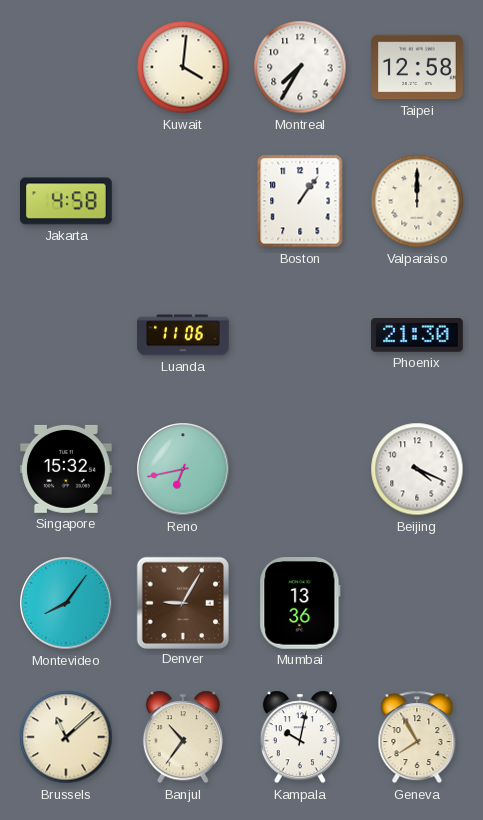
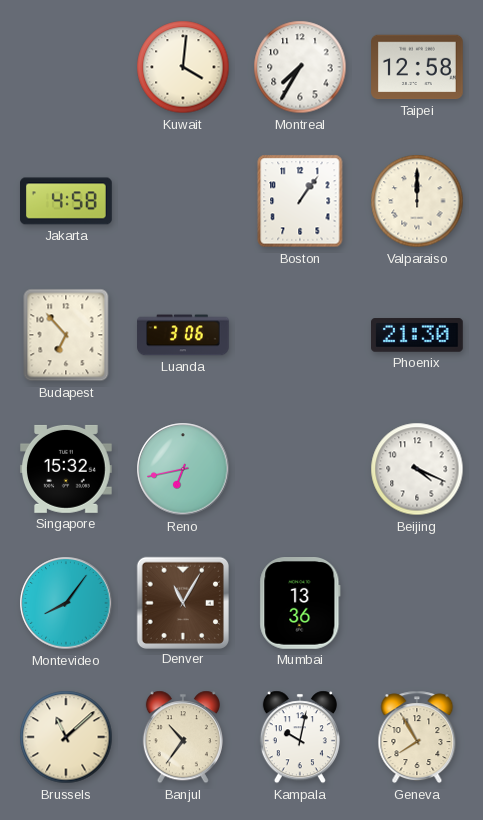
Budapest: none -> 6:53 (66, 335)
Luanda: 11:06 -> 3:06 (183, 335)
Denver: 9:05 -> 11:05 (182, 602)
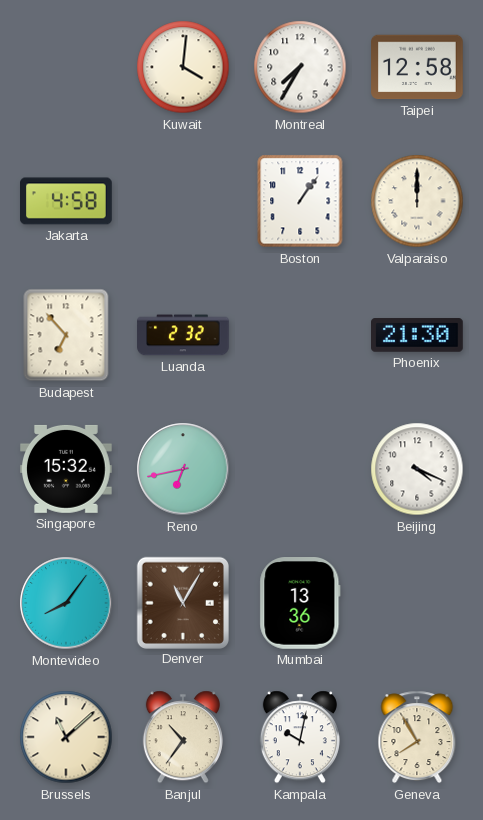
Luanda: 3:06 -> 2:32 (183, 335)
